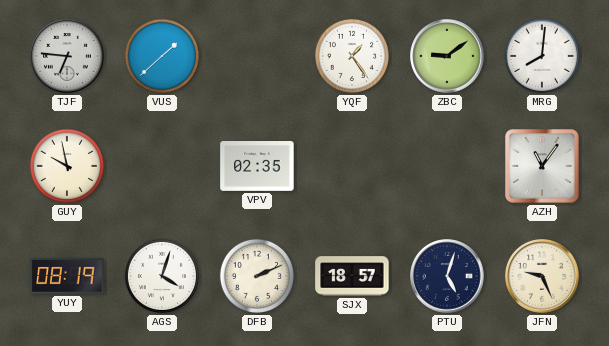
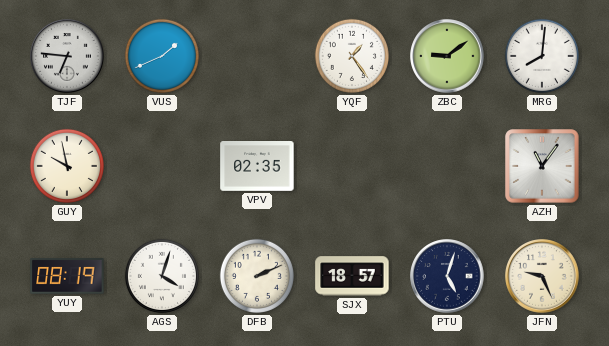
VUS: 1:38 -> 1:41 (162, 56)
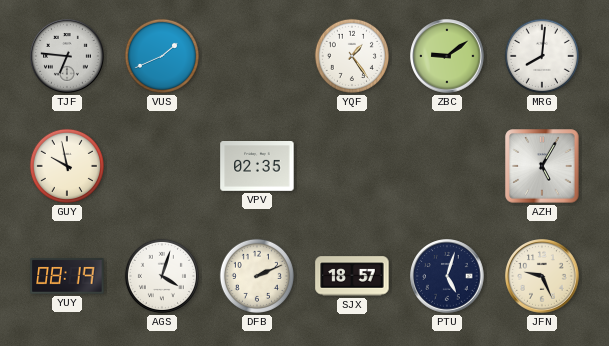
AZH: 11:06 -> 5:05 (542, 166)
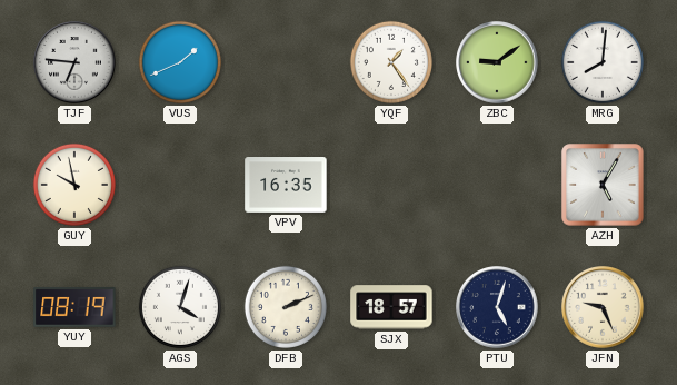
VPV: 02:35 -> 16:35 (286, 186)
